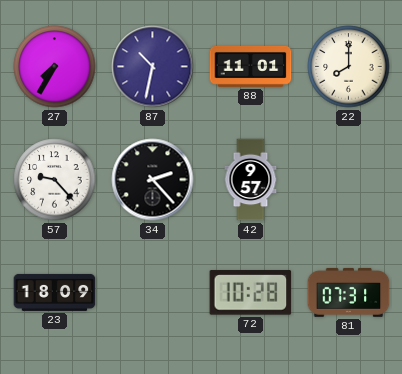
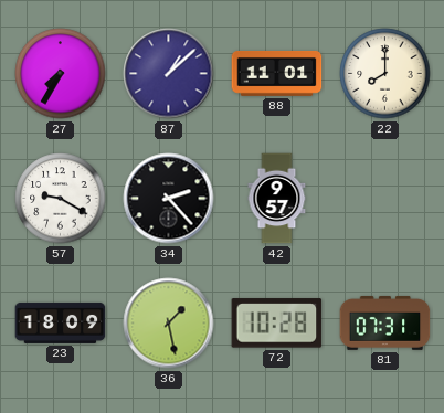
87: 10:32 -> 1:08 (169, 74)
57: 9:23 -> 9:20 (61, 199)
36: none -> 1:28 (169, 324)
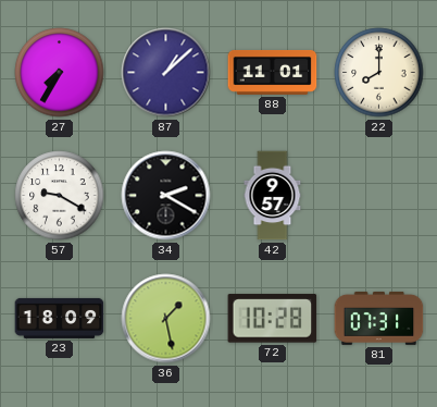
34: 2:23 -> 2:20 (166, 196)
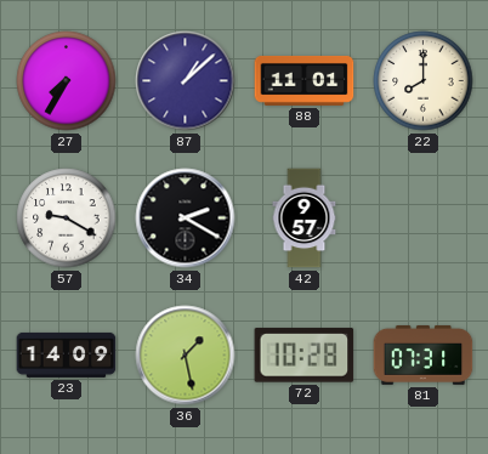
23: 18:09 -> 14:09 (67, 354)
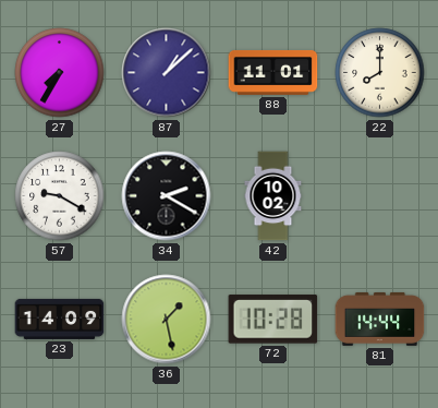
42: 9:57 -> 10:02 (273, 196)
81: 07:31 -> 14:44 (380, 319)
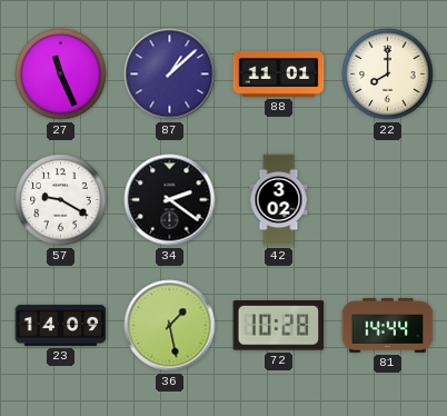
27: 7:35 -> 11:26 (61, 75)
34: 2:20 -> 2:21 (170, 200)
42: 10:02 -> 3:02 (279, 200)
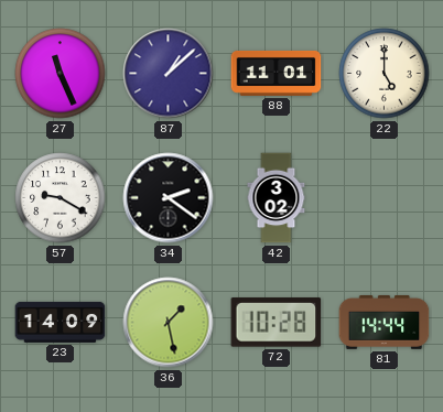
22: 8:00 -> 5:00 (385, 74)
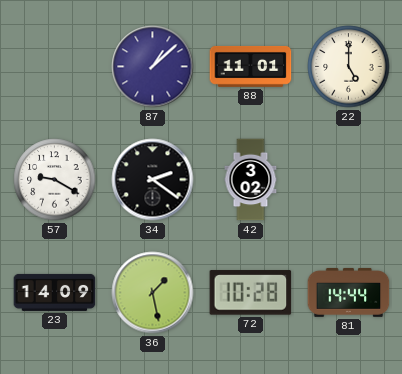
27: 11:26 -> none (61, 74)
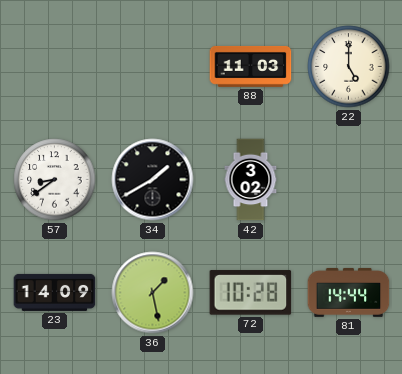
87: 1:08 -> none (153, 67)
88: 11:01 -> 11:03 (251, 66)
57: 9:20 -> 8:39 (55, 180)
34: 2:21 -> 1:40 (153, 180)
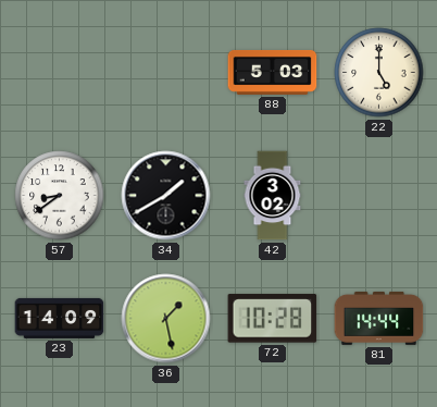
88: 11:03 -> 5:03 (273, 72)
